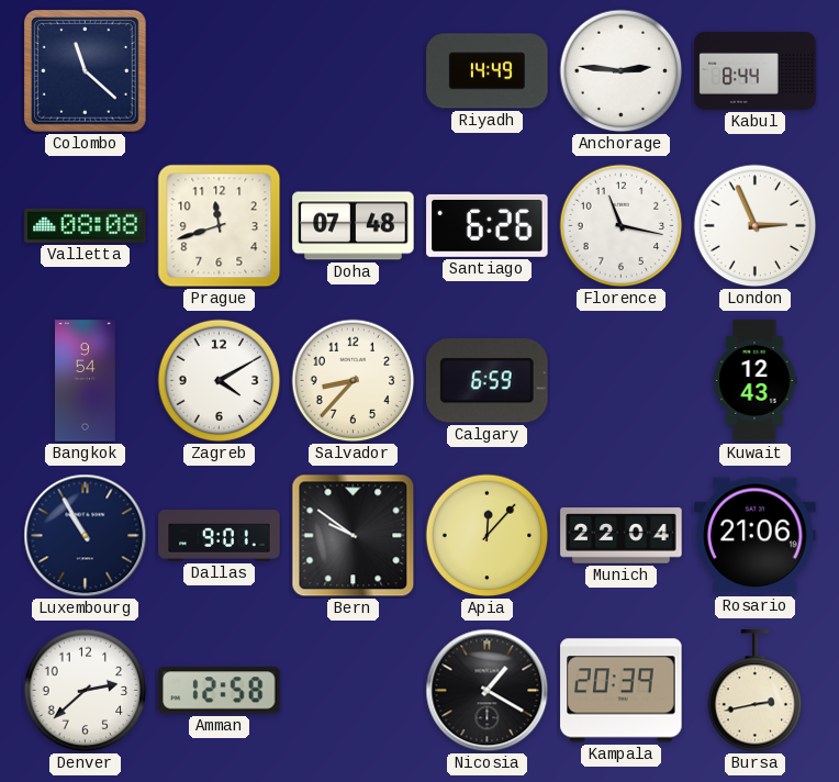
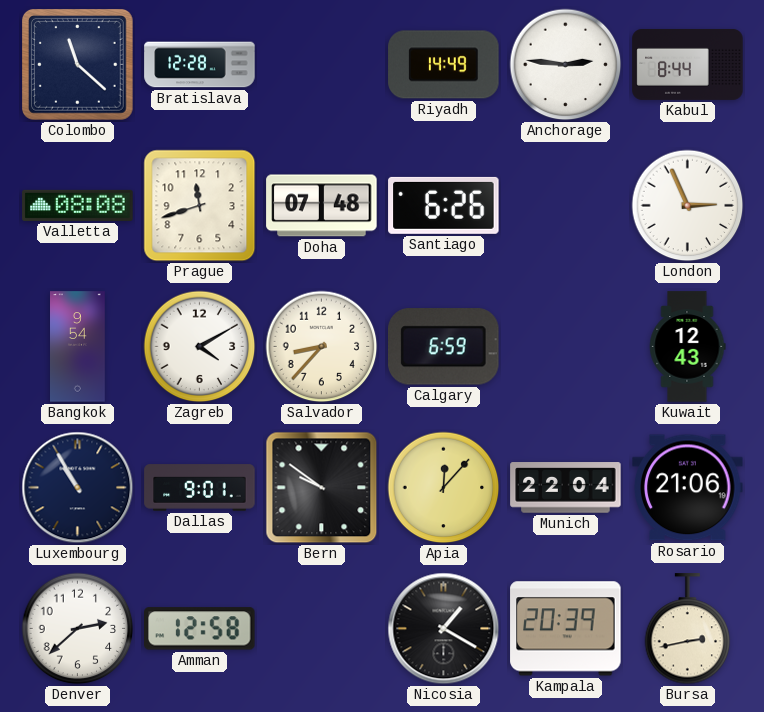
Bratislava: none -> 12:28 (200, 65)
Florence: 11:17 -> none (622, 226)
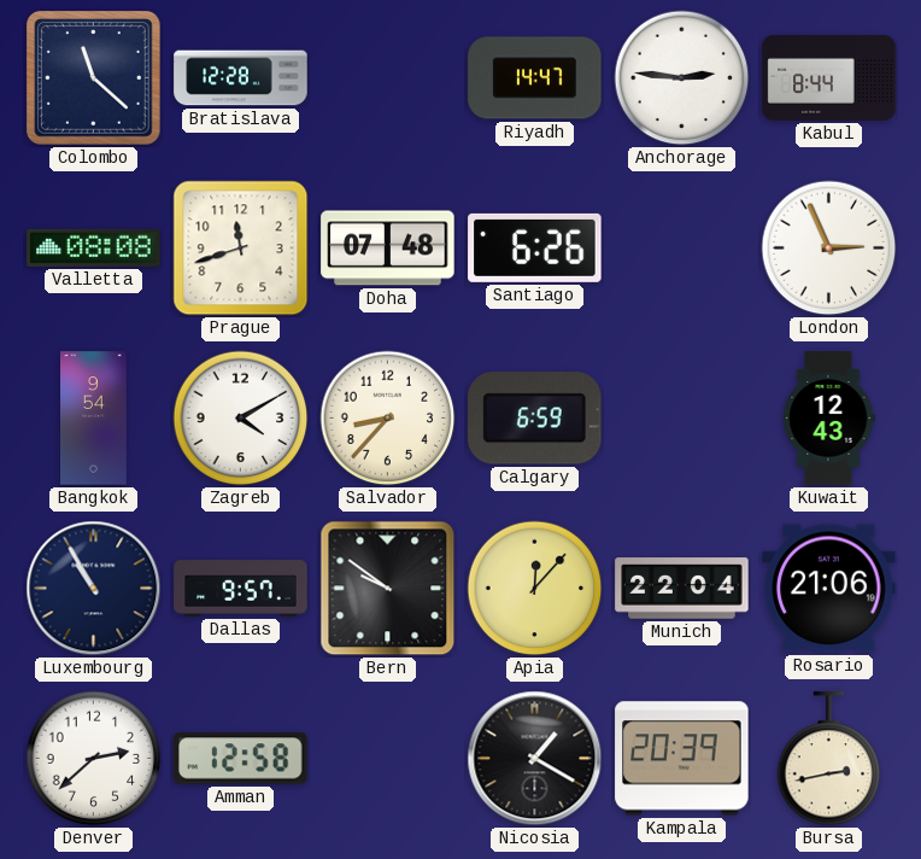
Riyadh: 14:49 -> 14:47 (535, 78)
Dallas: 9:01 -> 9:57 (241, 589)
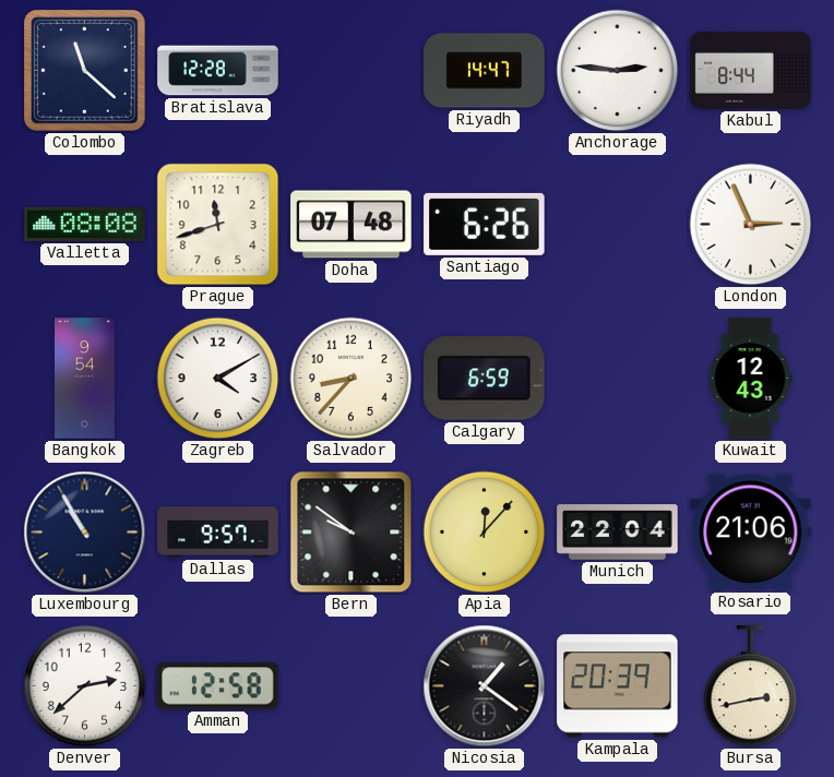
Nicosia: 1:20 -> 1:21 (485, 686)
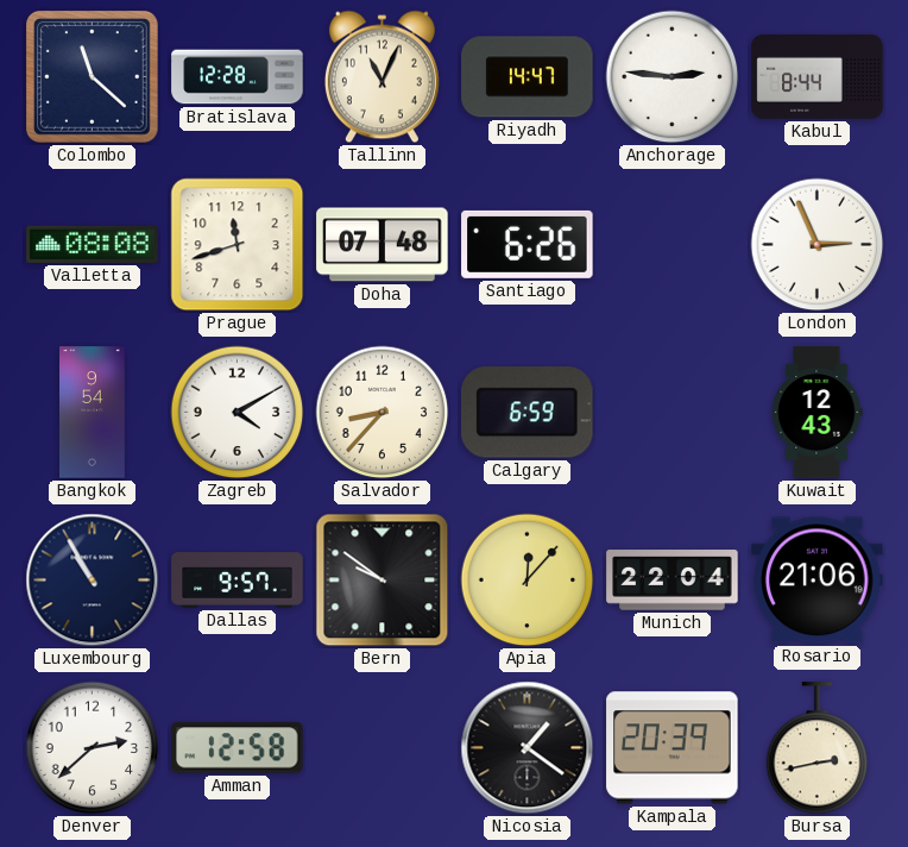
Tallinn: none -> 11:04 (382, 77)
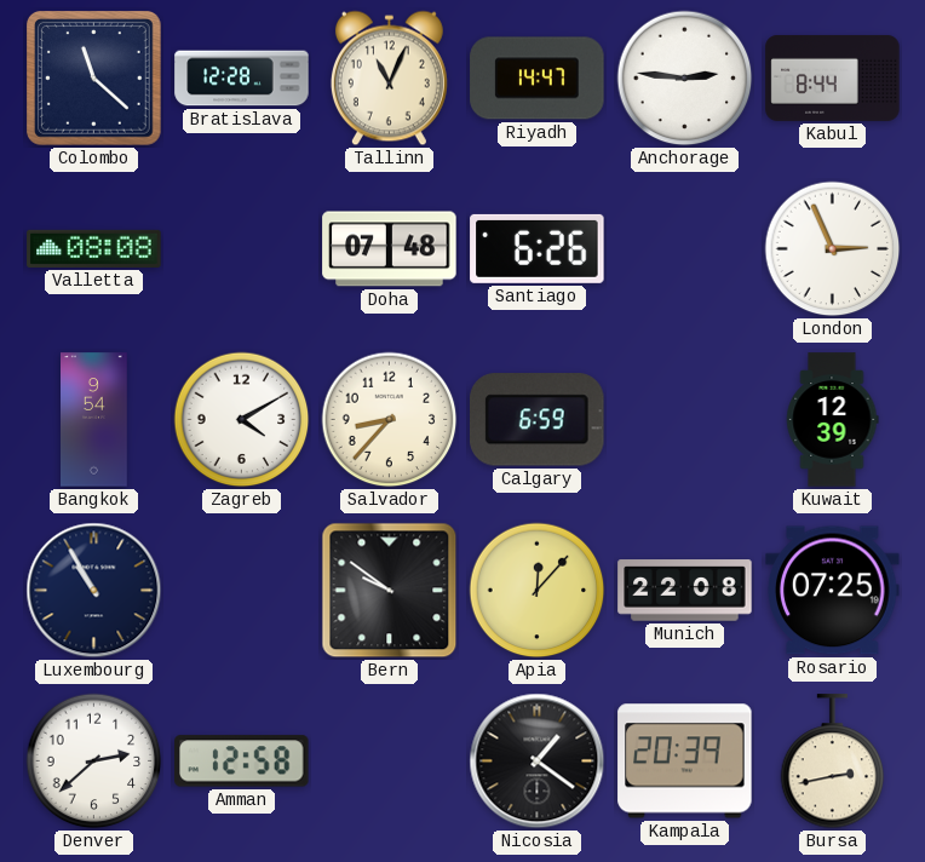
Prague: 11:42 -> none (238, 245)
Kuwait: 12:43 -> 12:39 (832, 420)
Dallas: 9:57 -> none (238, 581)
Munich: 22:04 -> 22:08 (685, 591)
Rosario: 21:06 -> 07:25 (833, 591)
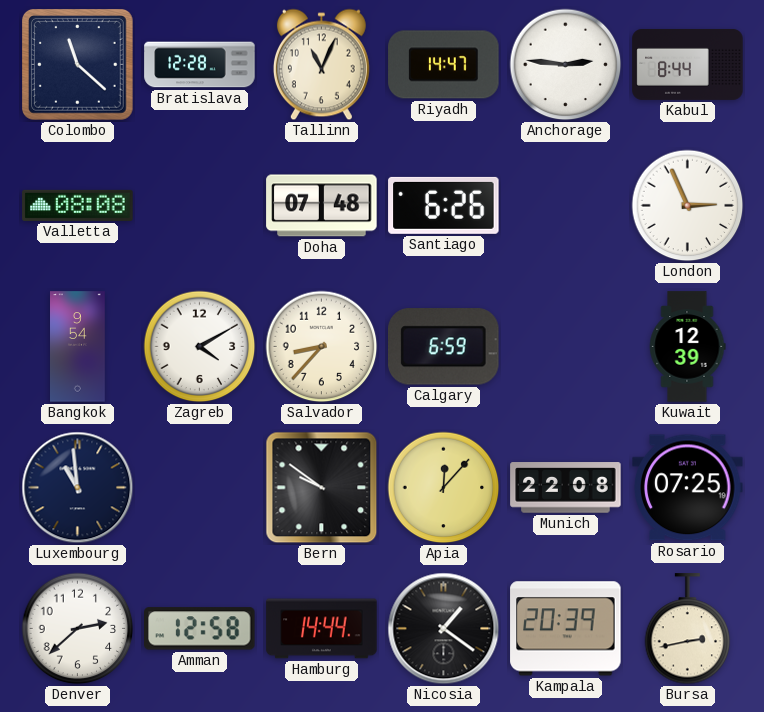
Luxembourg: 10:55 -> 10:59 (78, 488)
Hamburg: none -> 14:44 (322, 629)
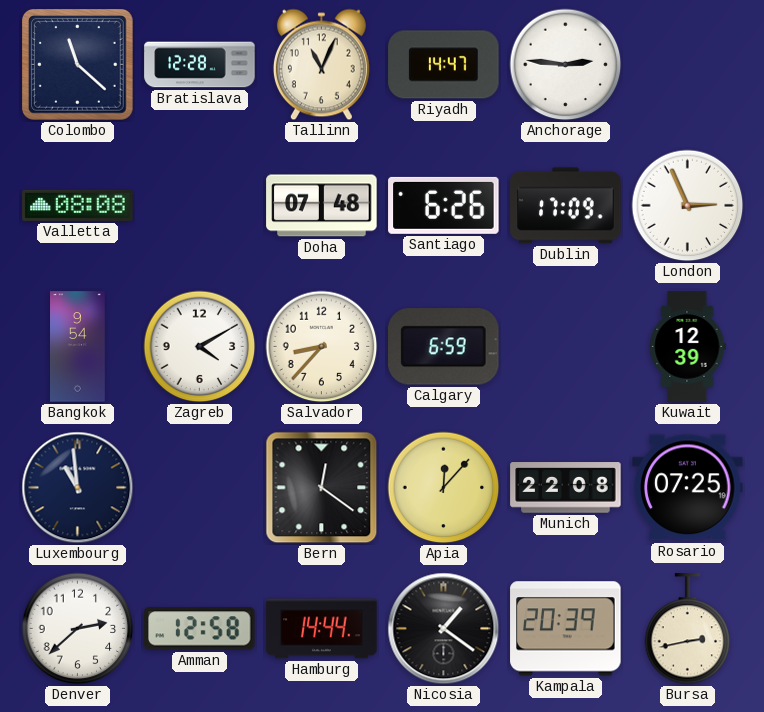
Kabul: 8:44 -> none (688, 64)
Dublin: none -> 17:09 (566, 206)
Bern: 9:51 -> 12:21 (322, 488)
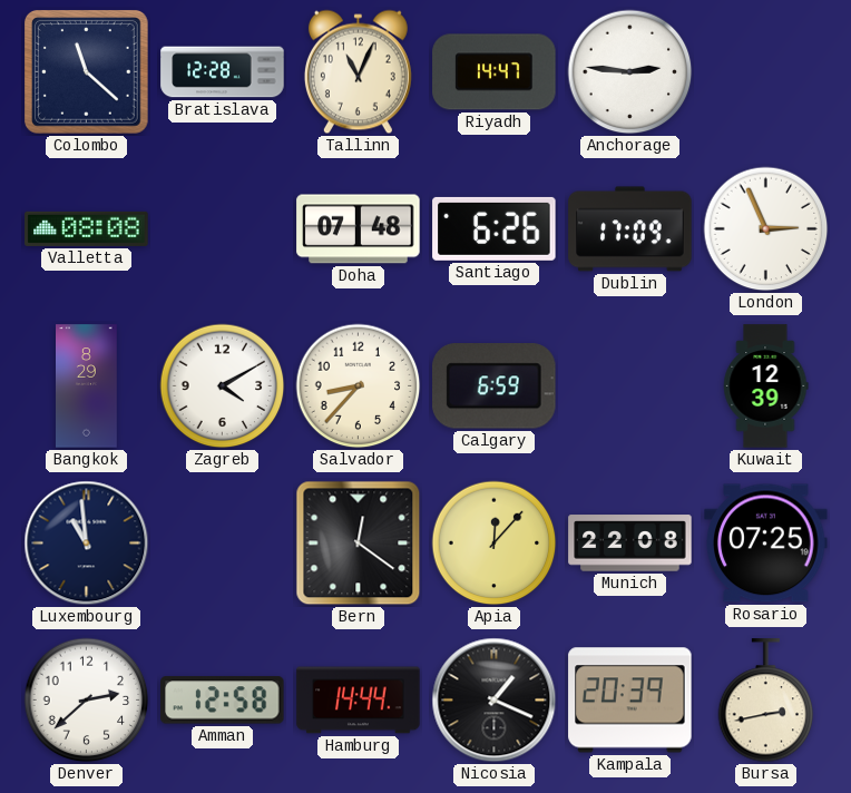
Bangkok: 9:54 -> 8:29 (87, 386)
Nicosia: 1:21 -> 1:19 (495, 701)
